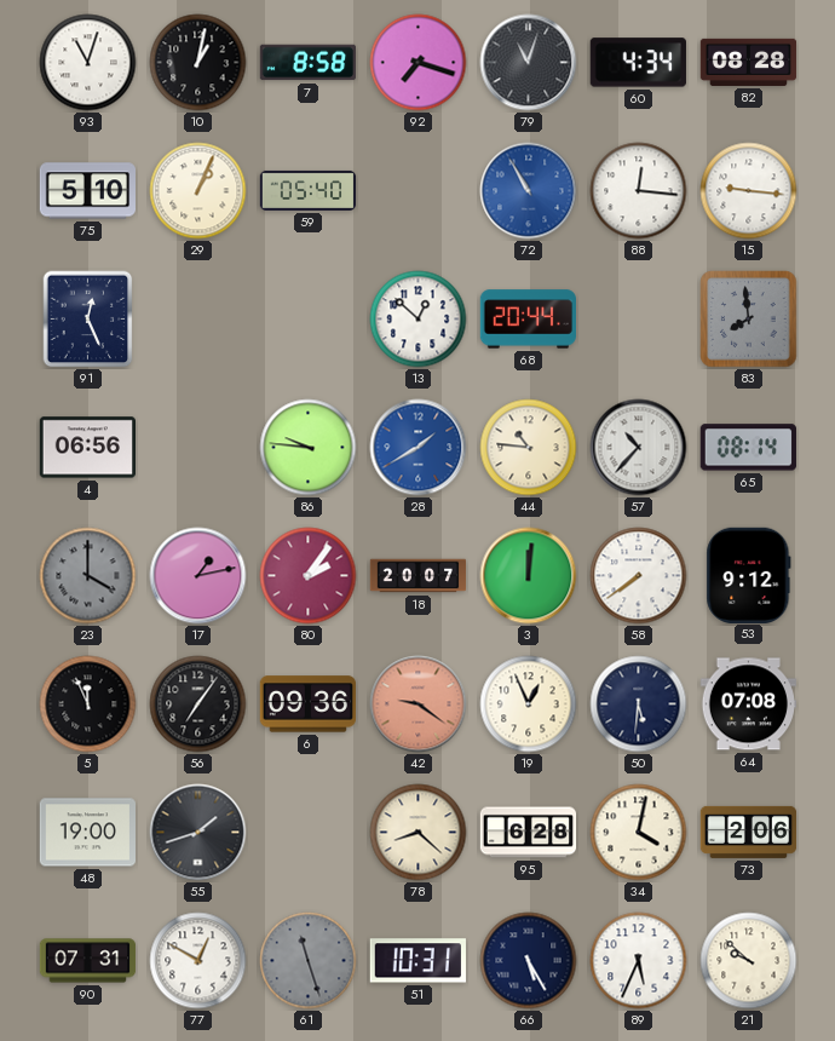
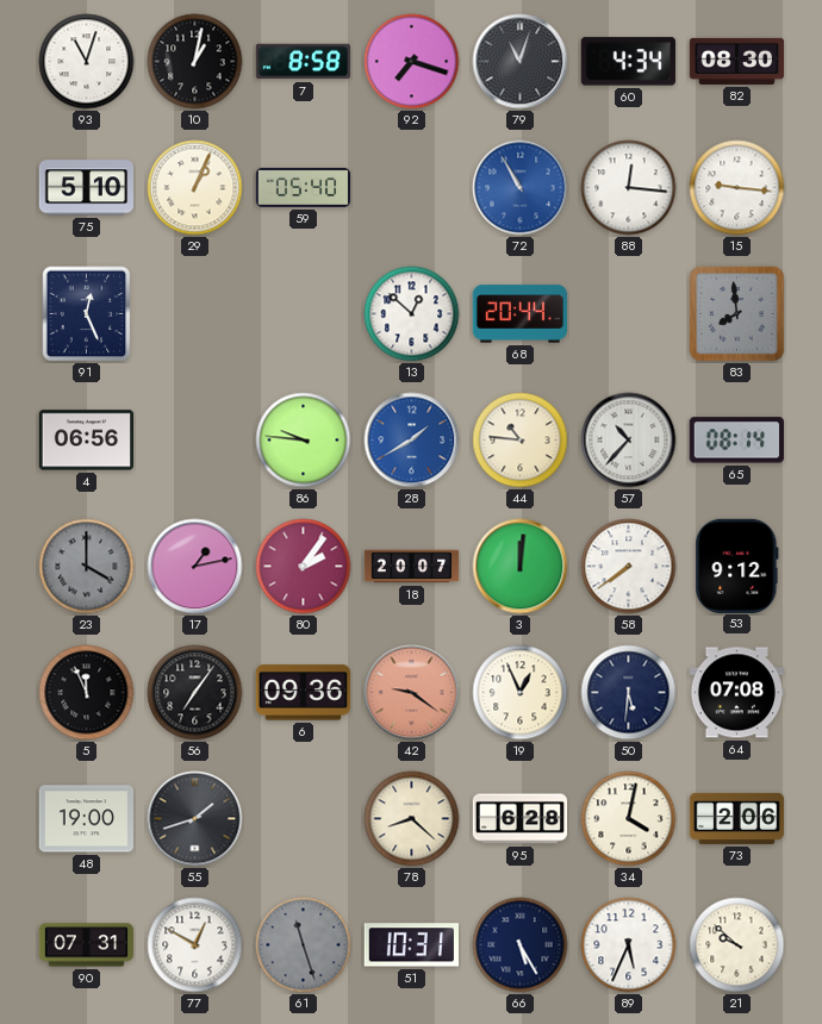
82: 08:28 -> 08:30 (737, 61)
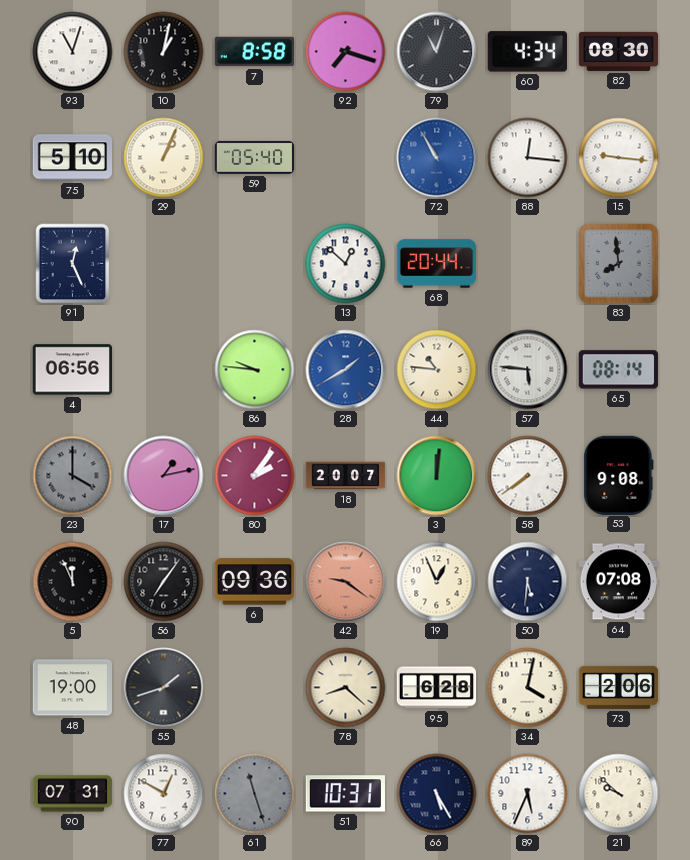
57: 10:37 -> 5:46 (528, 370)
53: 9:12 -> 9:08 (619, 475)
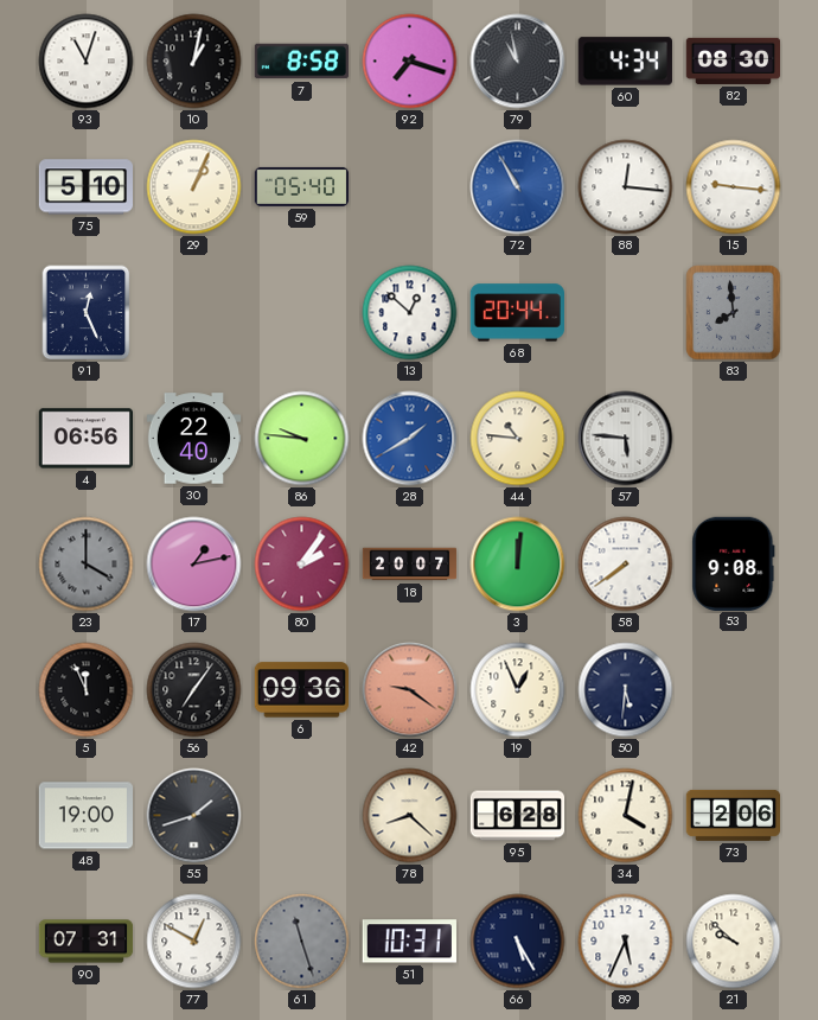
79: 11:03 -> 10:58 (518, 62)
30: none -> 22:40 (194, 439)
65: 08:14 -> none (618, 370)
64: 07:08 -> none (618, 582)
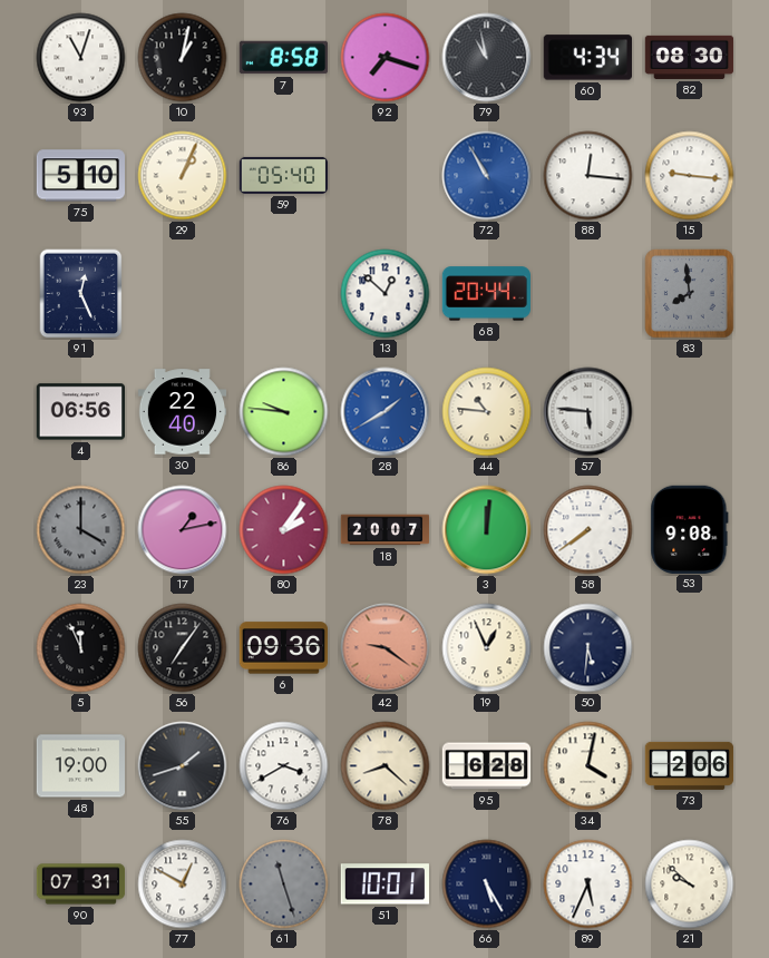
76: none -> 3:40 (284, 766)
51: 10:31 -> 10:01 (384, 884)
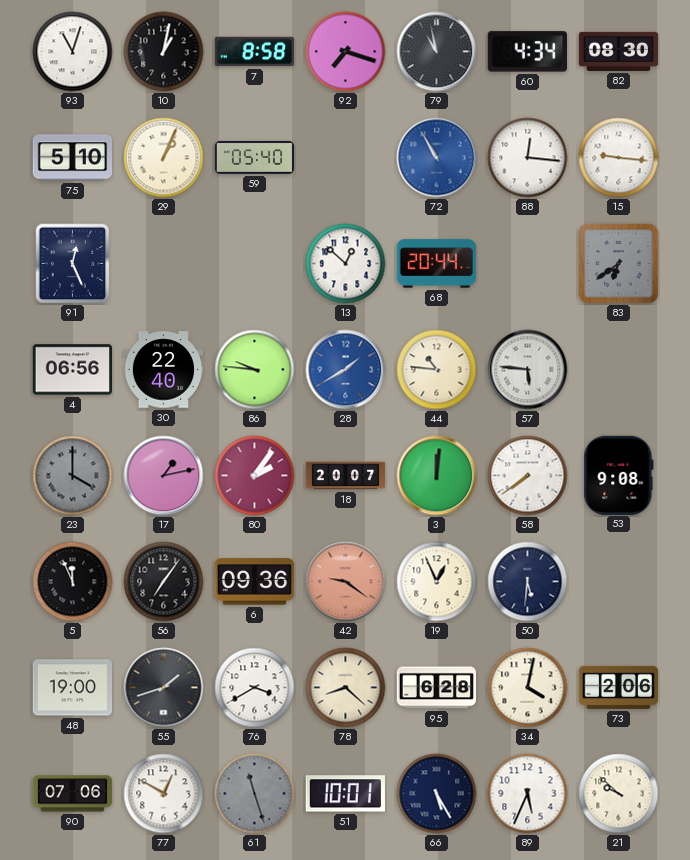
83: 7:59 -> 6:39 (619, 264)
90: 07:31 -> 07:06 (73, 794)
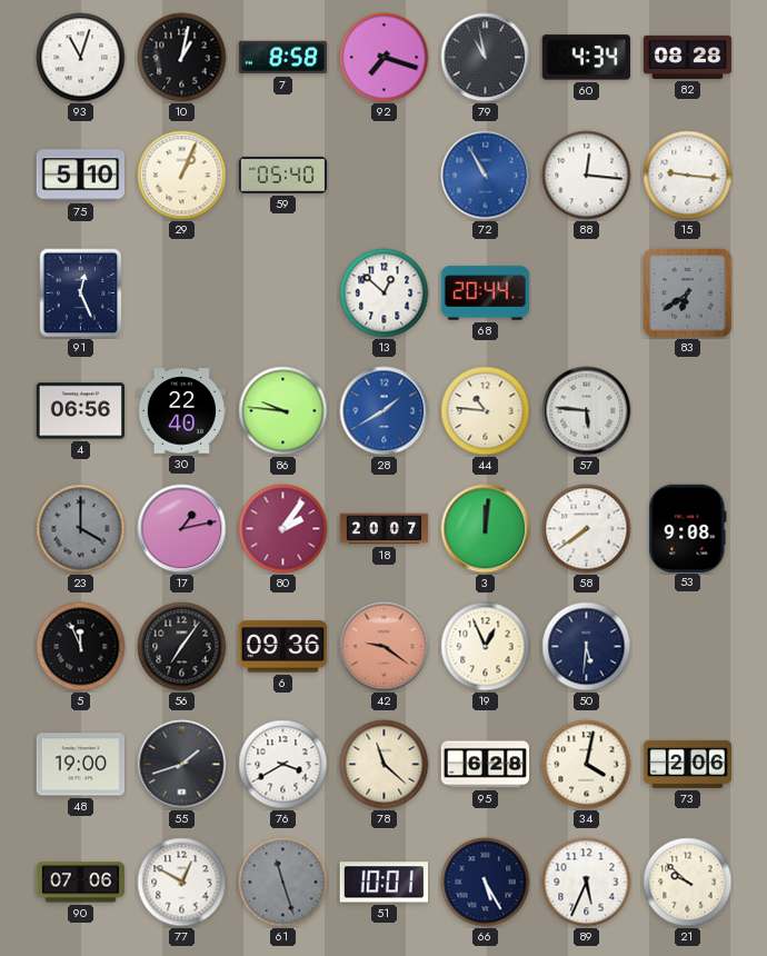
82: 08:30 -> 08:28 (688, 57)
78: 8:22 -> 11:22 (385, 765)
